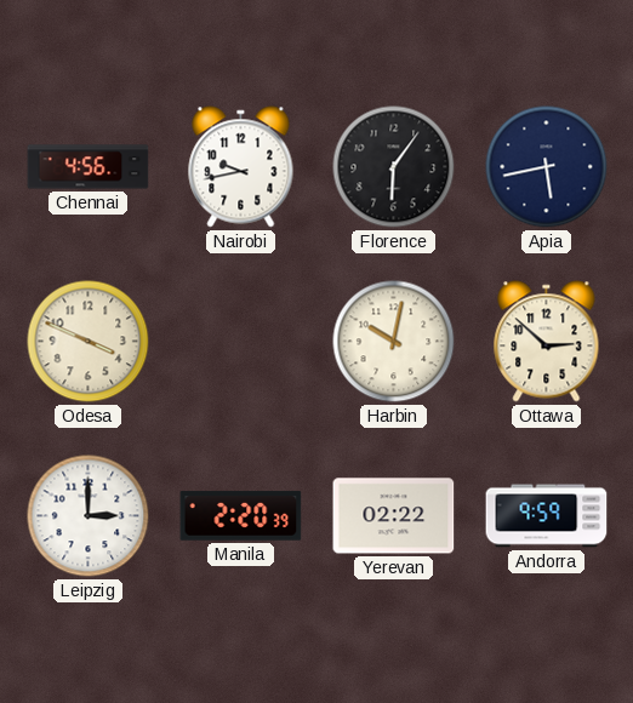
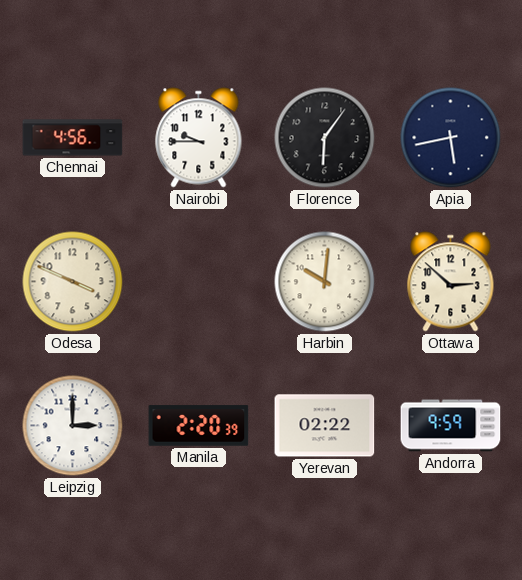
Nairobi: 9:43 -> 9:45 (199, 138)
Harbin: 10:02 -> 10:01 (325, 282)
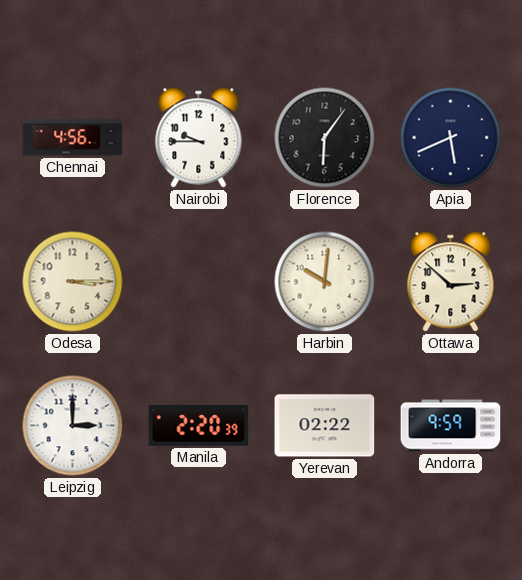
Apia: 5:43 -> 5:41 (451, 138)
Odesa: 3:49 -> 3:15 (73, 282)
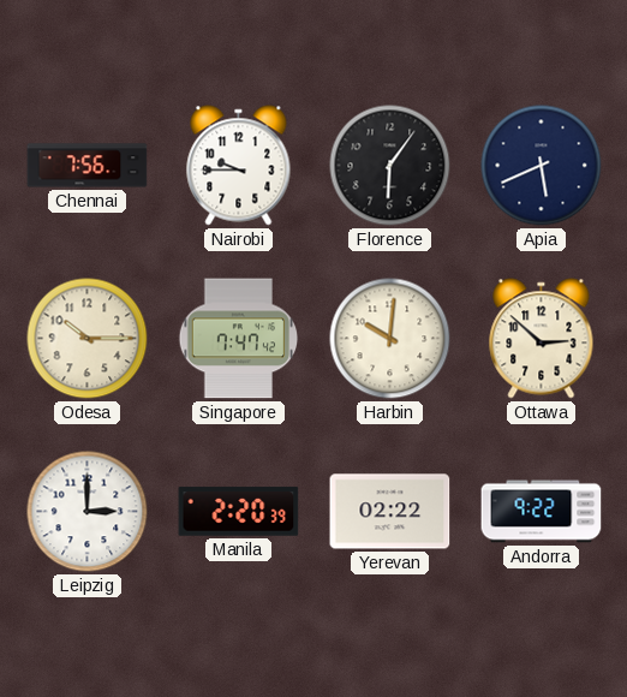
Chennai: 4:56 -> 7:56 (88, 166)
Odesa: 3:15 -> 10:15 (88, 339)
Singapore: none -> 7:47 (239, 339)
Andorra: 9:59 -> 9:22 (542, 512)
